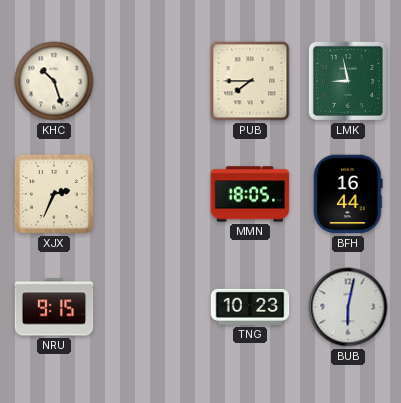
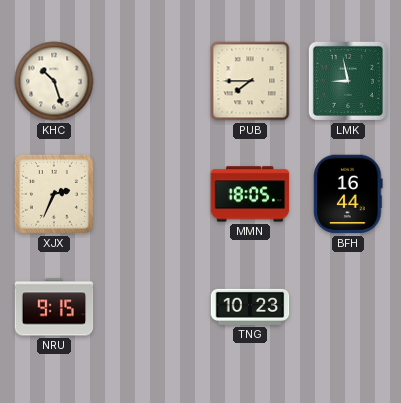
BUB: 6:02 -> none (348, 307)
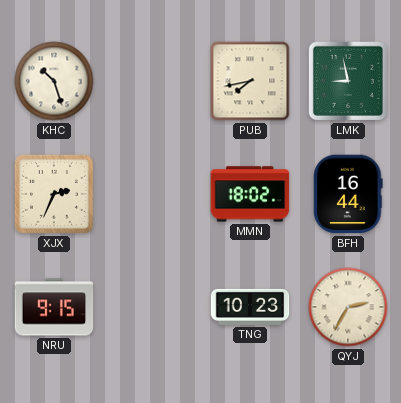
PUB: 7:45 -> 7:43 (250, 81)
MMN: 18:05 -> 18:02 (250, 194)
QYJ: none -> 2:35 (348, 307)
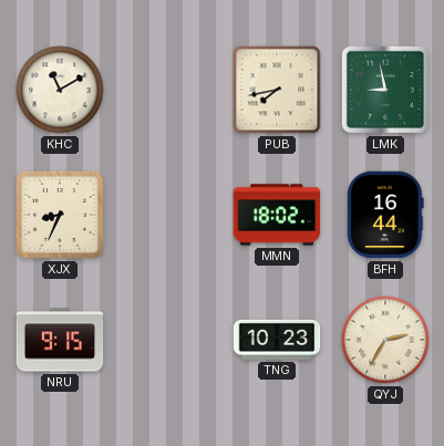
KHC: 10:27 -> 11:10 (60, 90)
XJX: 2:34 -> 8:34 (60, 215)
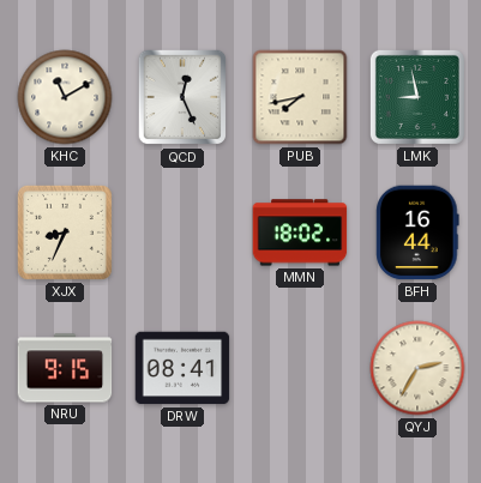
QCD: none -> 12:26 (182, 97)
DRW: none -> 08:41 (182, 368)
TNG: 10:23 -> none (277, 340)
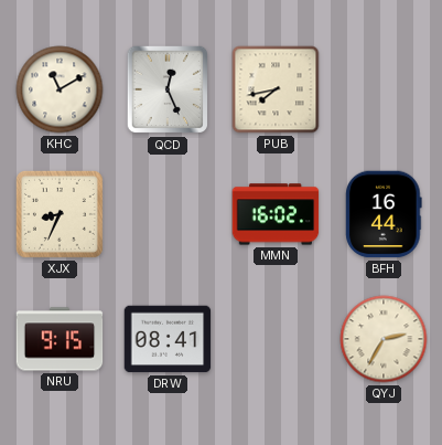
LMK: 8:58 -> none (417, 97)
MMN: 18:02 -> 16:02 (276, 214)
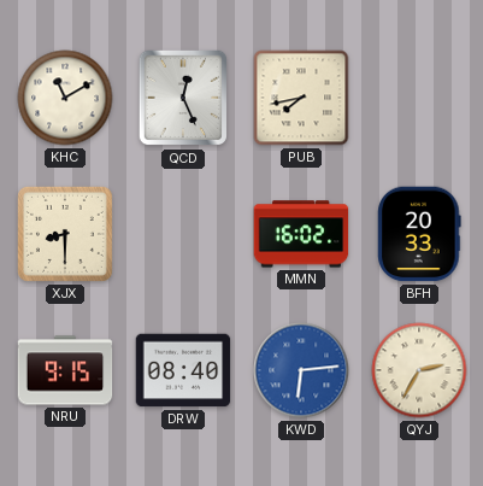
XJX: 8:34 -> 8:30 (65, 234)
BFH: 16:44 -> 20:33 (419, 234)
DRW: 08:41 -> 08:40 (183, 370)
KWD: none -> 6:14 (301, 370)
